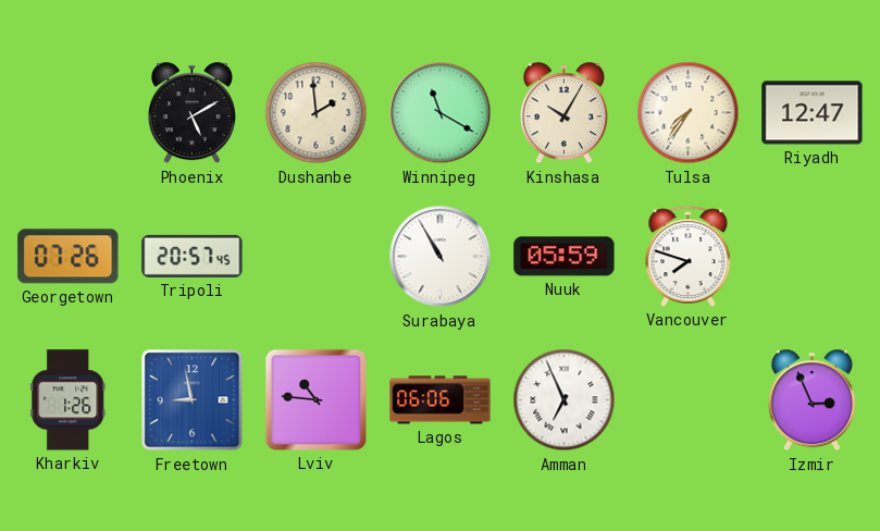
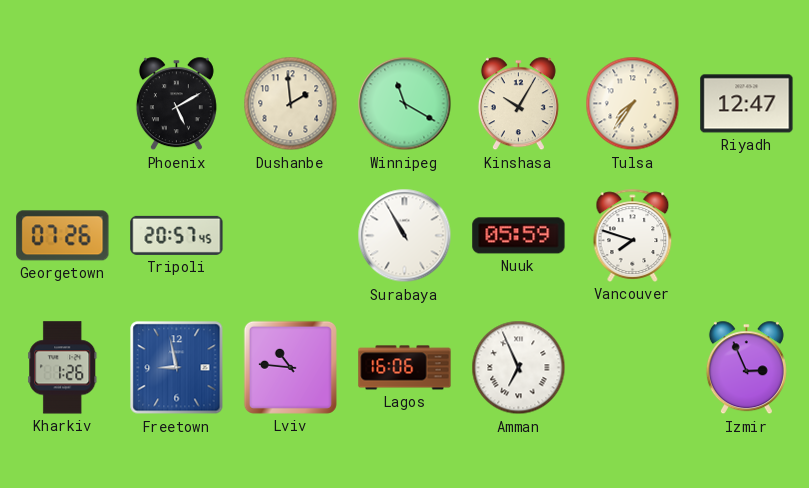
Lagos: 06:06 -> 16:06 (405, 368)
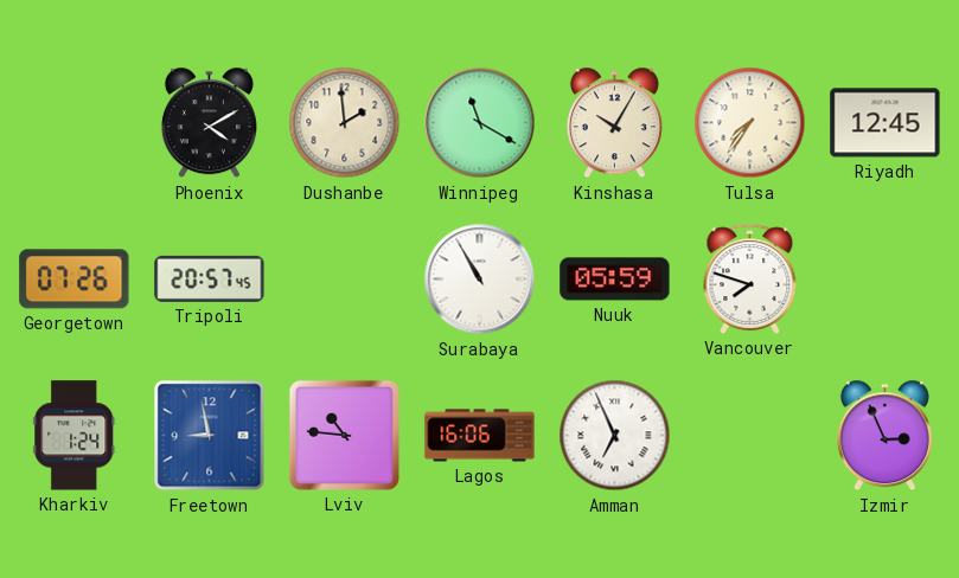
Phoenix: 5:10 -> 4:10 (209, 123)
Riyadh: 12:47 -> 12:45 (886, 123)
Kharkiv: 1:26 -> 1:24 (75, 436)
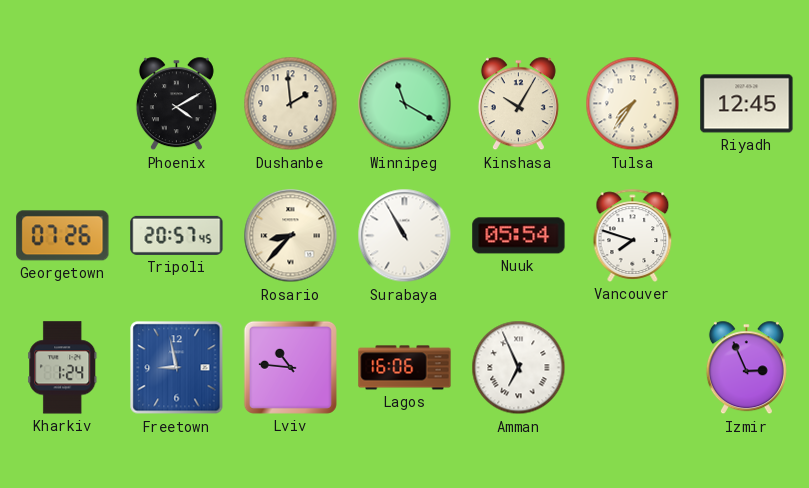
Rosario: none -> 8:37 (291, 236)
Nuuk: 05:59 -> 05:54 (519, 236)
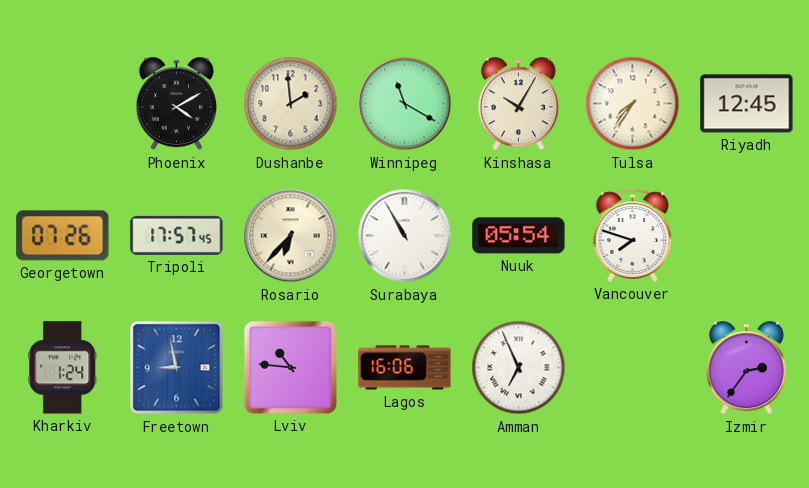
Tripoli: 20:57 -> 17:57 (177, 235)
Rosario: 8:37 -> 6:37 (291, 236)
Izmir: 2:56 -> 2:36 (746, 368)
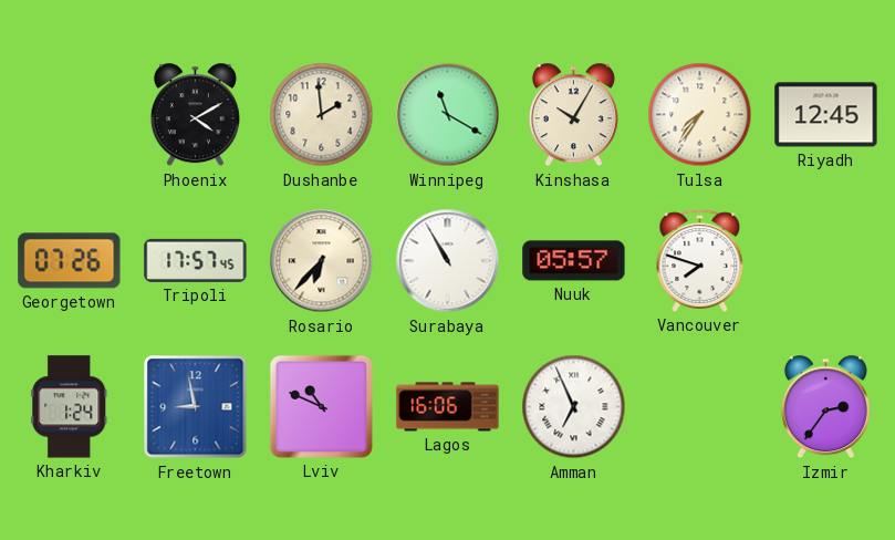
Nuuk: 05:54 -> 05:57 (574, 261)
Lviv: 10:46 -> 10:49 (321, 406)
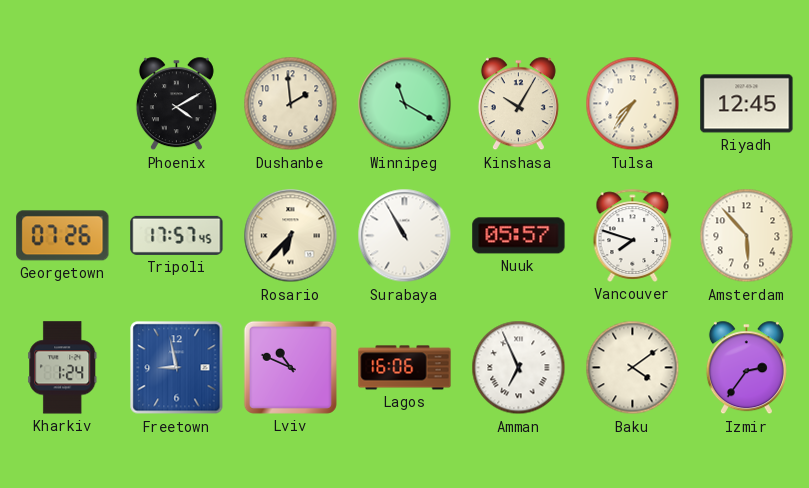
Amsterdam: none -> 5:53 (747, 236)
Baku: none -> 4:09 (633, 368)
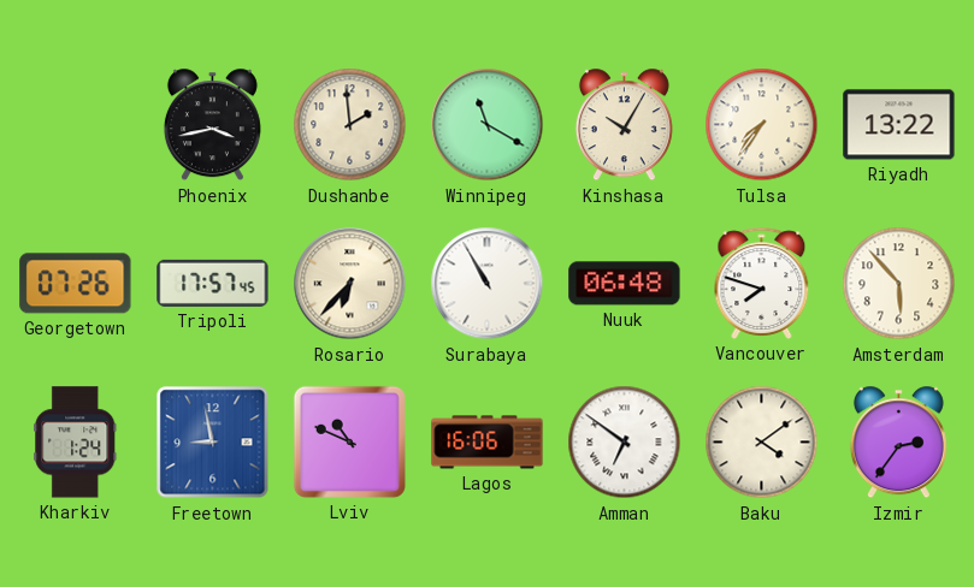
Phoenix: 4:10 -> 3:43 (212, 125)
Riyadh: 12:45 -> 13:22 (899, 125)
Nuuk: 05:57 -> 06:48 (625, 284)
Amman: 6:56 -> 6:51 (625, 443)
